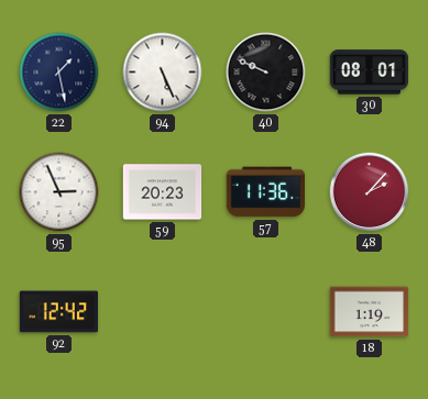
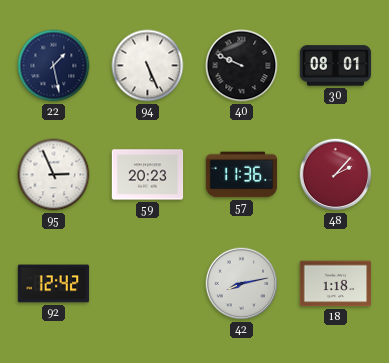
42: none -> 8:13 (242, 284)
18: 1:19 -> 1:18 (336, 284)
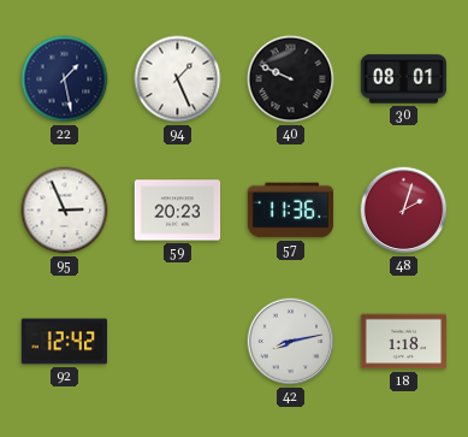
94: 5:26 -> 1:26 (178, 79)
48: 2:07 -> 2:03 (404, 211)
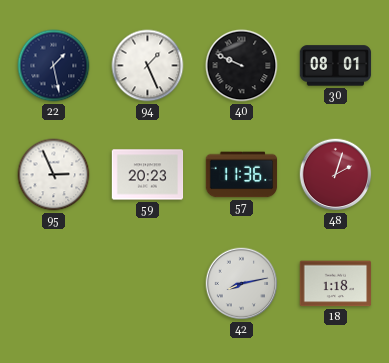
92: 12:42 -> none (65, 342)
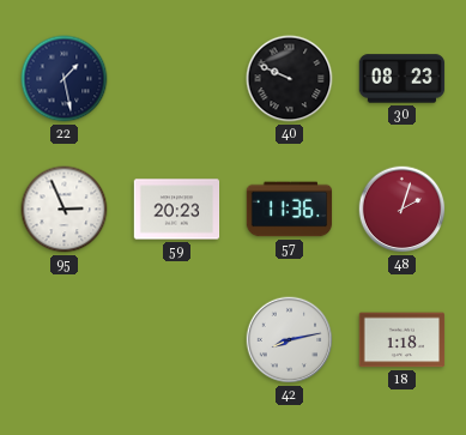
94: 1:26 -> none (148, 66)
30: 08:01 -> 08:23 (403, 79)
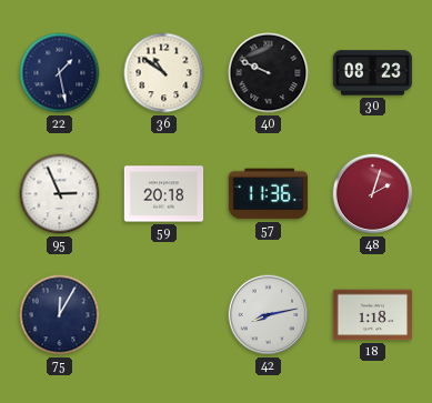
36: none -> 10:51 (164, 73)
59: 20:23 -> 20:18 (164, 194)
75: none -> 12:05 (60, 315)
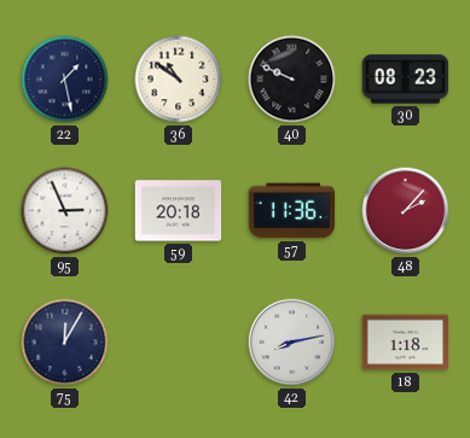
48: 2:03 -> 2:07 (406, 211)
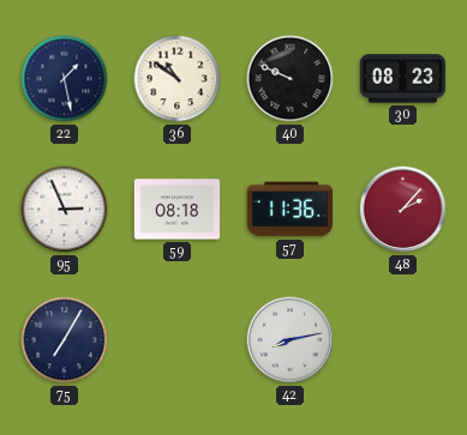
59: 20:18 -> 08:18 (178, 210)
75: 12:05 -> 7:05 (65, 340)
18: 1:18 -> none (406, 343)
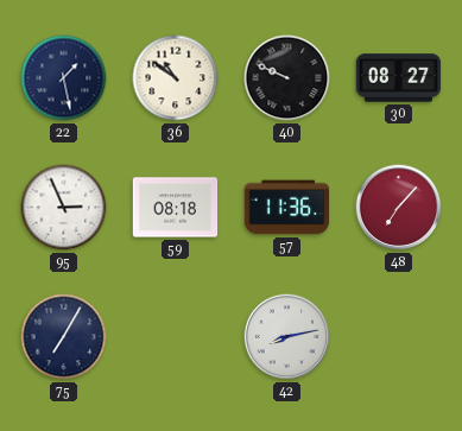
30: 08:23 -> 08:27 (399, 78)
48: 2:07 -> 7:07 (399, 208)
